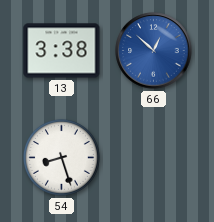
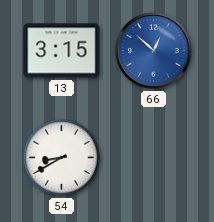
13: 3:38 -> 3:15 (62, 51)
54: 8:27 -> 8:40 (61, 157)
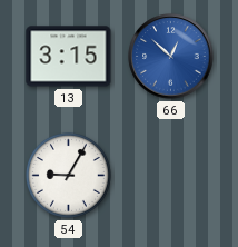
54: 8:40 -> 9:05 (68, 175)
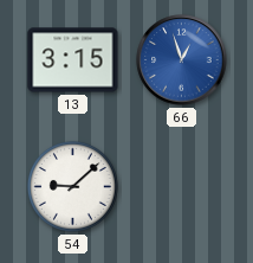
66: 12:52 -> 12:57 (182, 60)
54: 9:05 -> 9:08 (72, 186)
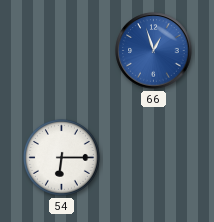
13: 3:15 -> none (73, 60)
54: 9:08 -> 6:15 (61, 157)
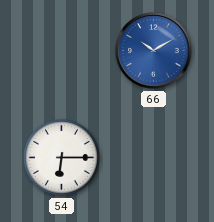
66: 12:57 -> 10:10 (154, 51)
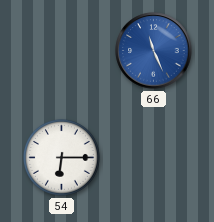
66: 10:10 -> 11:26 (154, 51)
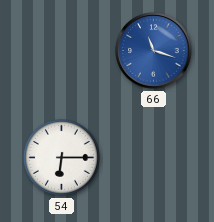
66: 11:26 -> 11:18 (154, 51)
